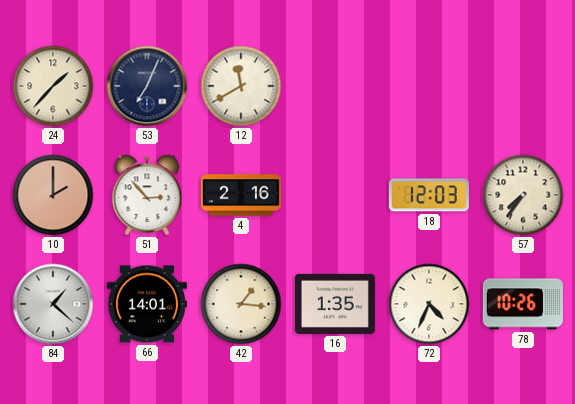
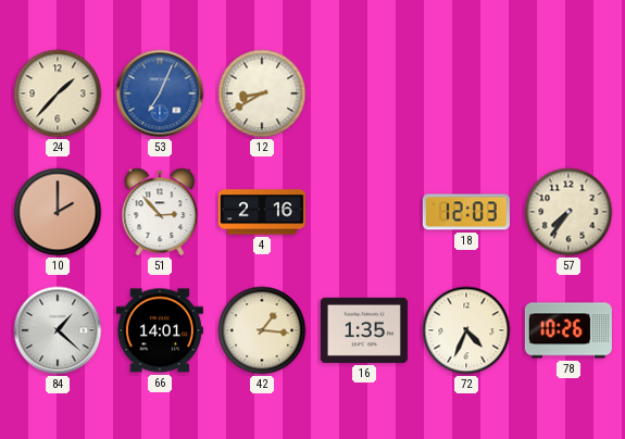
53 dial: navy -> blue (160, 93)
12: 11:40 -> 8:40 (262, 93)
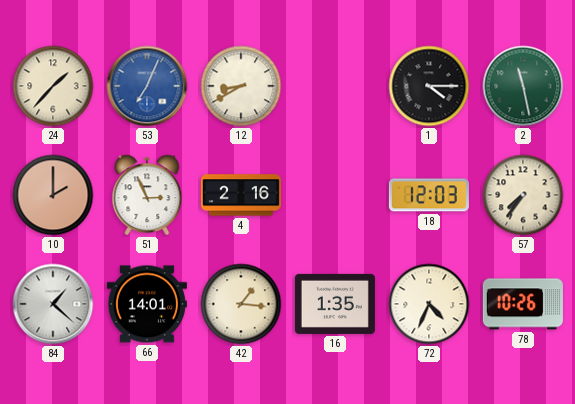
1: none -> 4:15 (429, 86)
2: none -> 11:28 (523, 86)
51: 2:53 -> 2:56 (147, 195)
